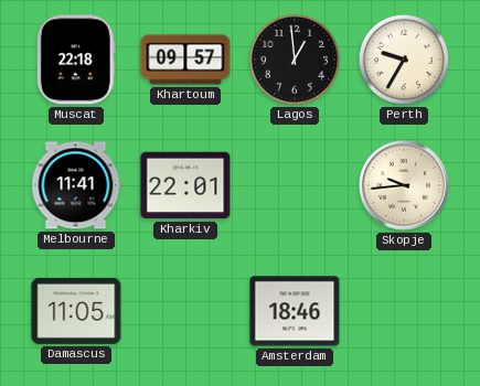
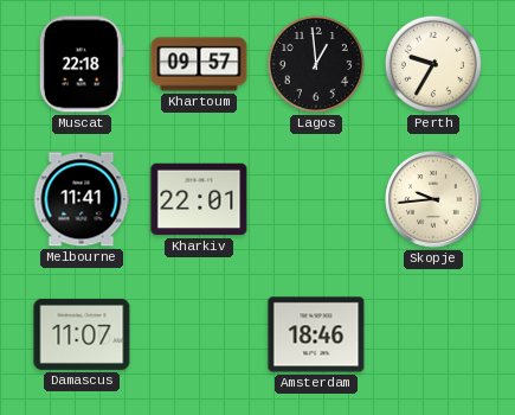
Damascus: 11:05 -> 11:07 (82, 334)
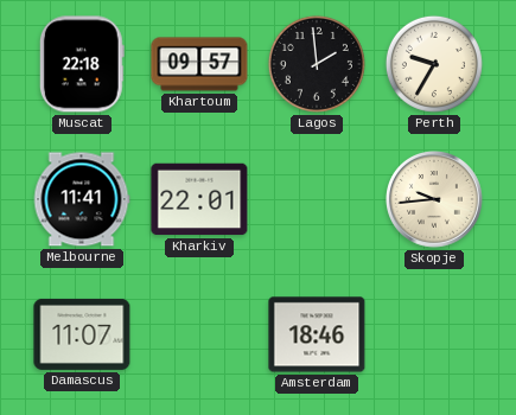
Lagos: 12:59 -> 1:59 (317, 64)
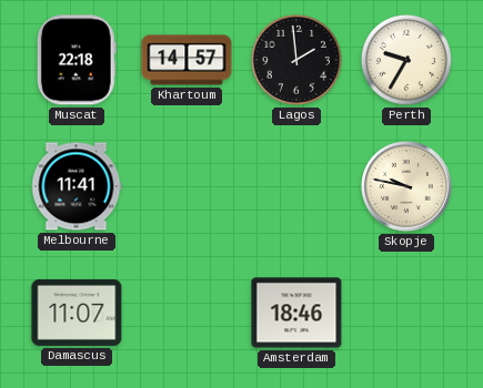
Khartoum: 09:57 -> 14:57 (187, 60)
Kharkiv: 22:01 -> none (199, 199)
Skopje: 9:44 -> 9:47 (407, 187)
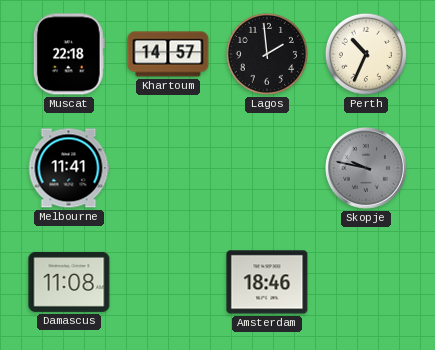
Perth: 9:35 -> 10:34 (366, 54)
Skopje dial: cream -> grey (367, 169)
Damascus: 11:07 -> 11:08 (69, 282)
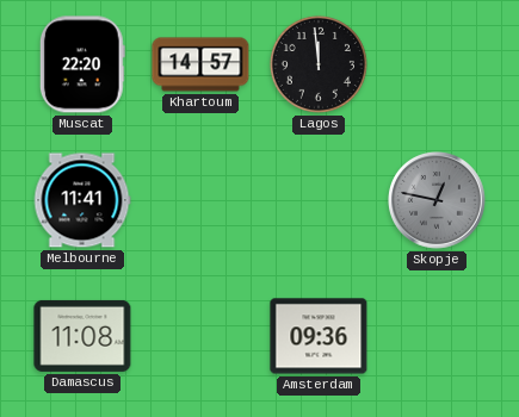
Muscat: 22:18 -> 22:20 (82, 64)
Lagos: 1:59 -> 11:59 (319, 64)
Perth: 10:34 -> none (366, 54)
Skopje: 9:47 -> 12:47 (438, 201)
Amsterdam: 18:46 -> 09:36 (319, 336)
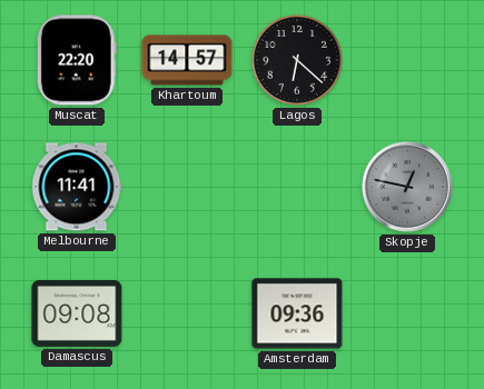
Lagos: 11:59 -> 6:22 (297, 60)
Damascus: 11:08 -> 09:08 (77, 313)
